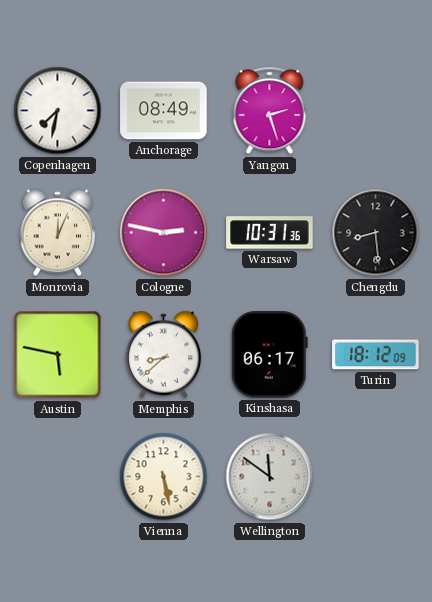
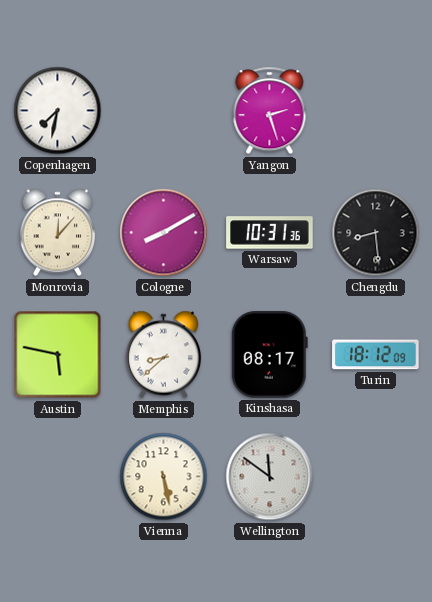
Anchorage: 08:49 -> none (164, 111)
Monrovia: 12:04 -> 12:07 (58, 233)
Cologne: 2:47 -> 8:10 (164, 233)
Kinshasa: 06:17 -> 08:17 (269, 355)
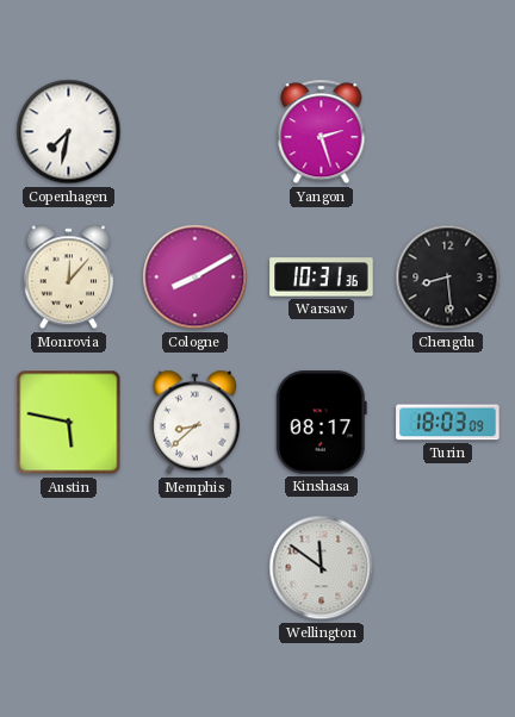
Turin: 18:12 -> 18:03 (448, 423)
Vienna: 5:28 -> none (164, 477)
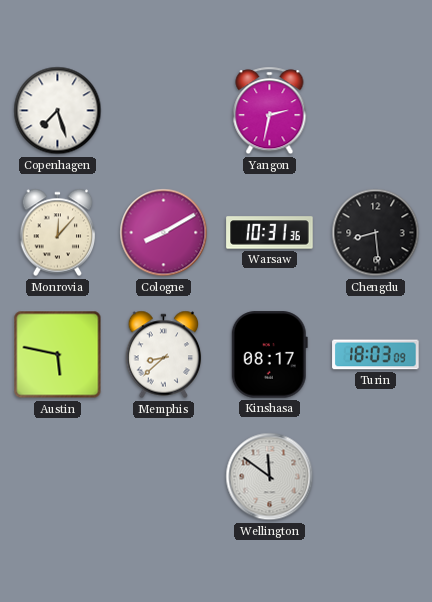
Copenhagen: 7:32 -> 7:27 (58, 111)
Yangon: 2:27 -> 2:32 (270, 111)
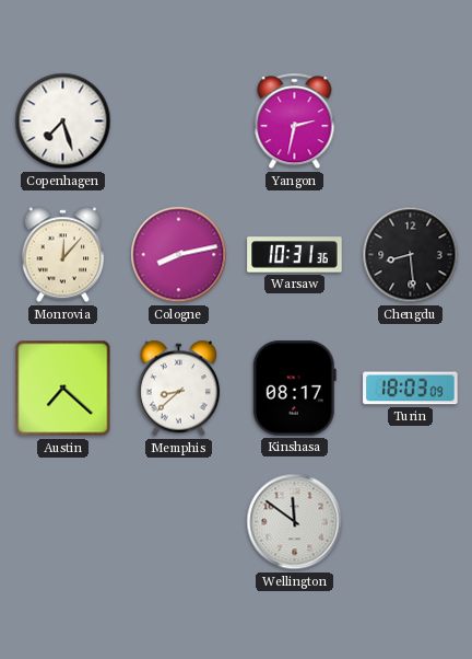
Cologne: 8:10 -> 8:13 (179, 255)
Austin: 5:47 -> 7:22 (63, 389)
